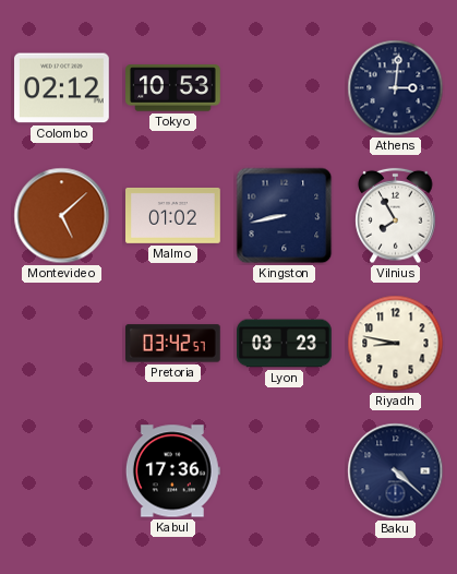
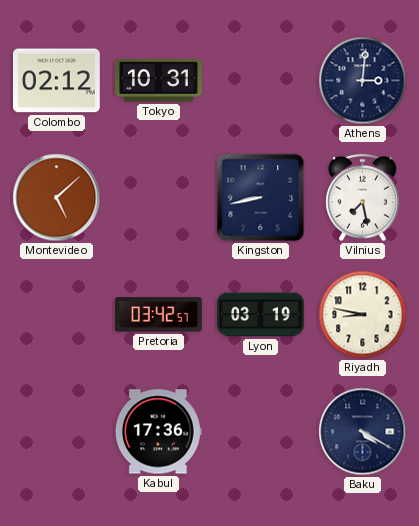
Tokyo: 10:53 -> 10:31 (159, 81)
Malmo: 01:02 -> none (173, 215)
Vilnius: 7:55 -> 7:28 (363, 198)
Lyon: 03:23 -> 03:19 (261, 315)
Baku: 4:22 -> 4:20 (363, 432)
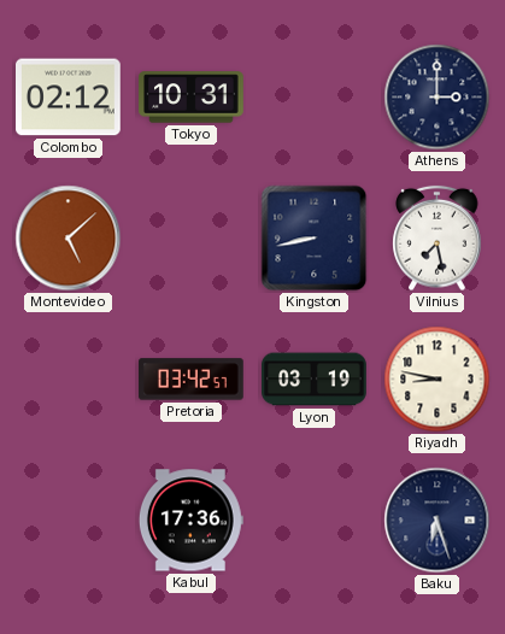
Athens: 3:01 -> 3:00 (438, 98)
Baku: 4:20 -> 6:27 (438, 521)
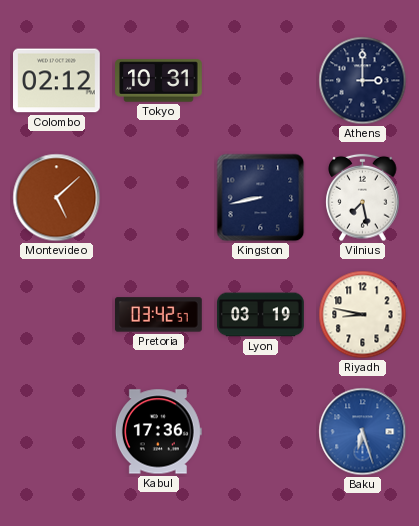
Baku dial: navy -> blue (363, 432)
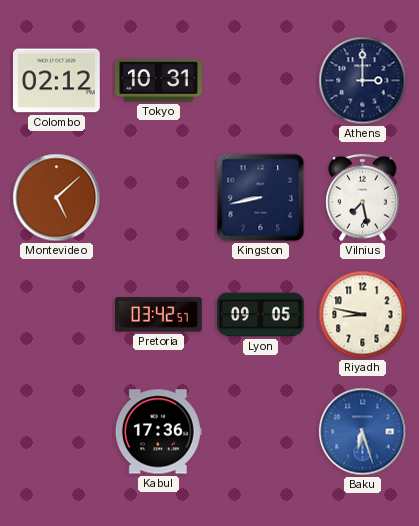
Lyon: 03:19 -> 09:05 (261, 315)
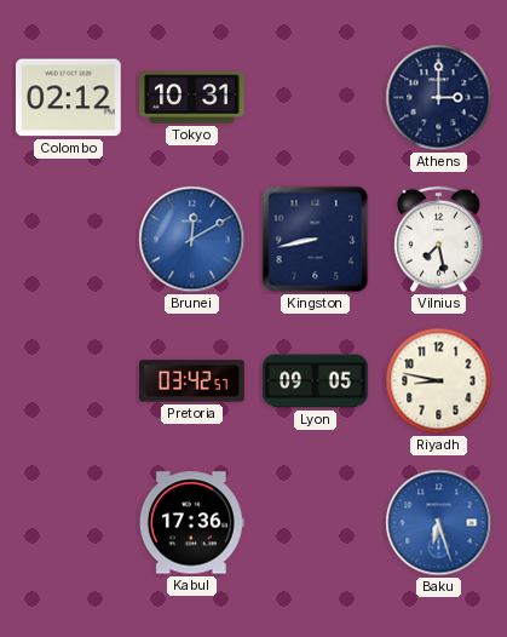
Montevideo: 5:08 -> none (57, 198)
Brunei: none -> 12:10 (192, 240)
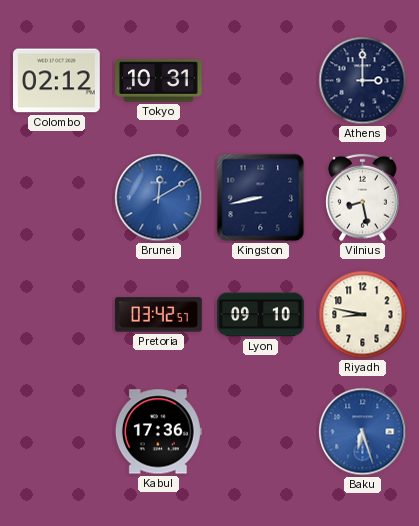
Vilnius: 7:28 -> 8:28 (363, 198)
Lyon: 09:05 -> 09:10 (261, 315)
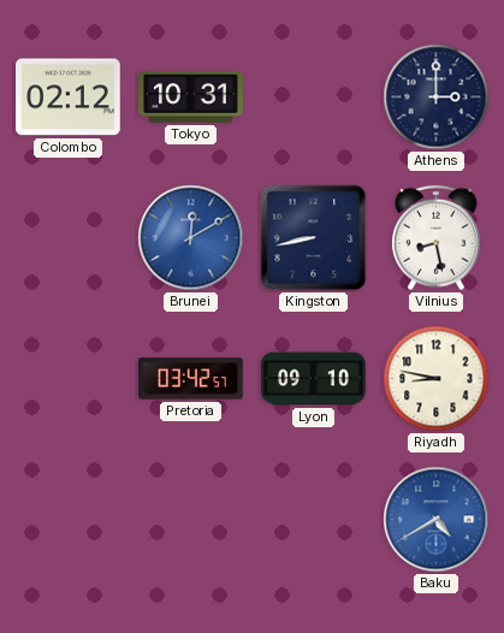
Kabul: 17:36 -> none (158, 432)
Baku: 6:27 -> 4:40 (437, 520)
